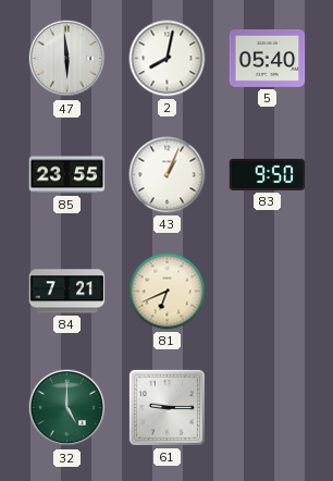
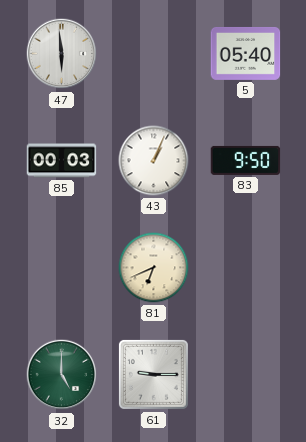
2: 8:02 -> none (168, 59)
85: 23:55 -> 00:03 (62, 161)
84: 7:21 -> none (67, 292)
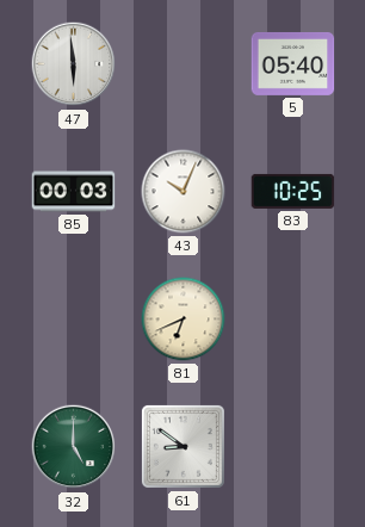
43: 1:04 -> 10:04 (184, 192)
83: 9:50 -> 10:25 (293, 191)
61: 9:15 -> 8:51 (182, 446)
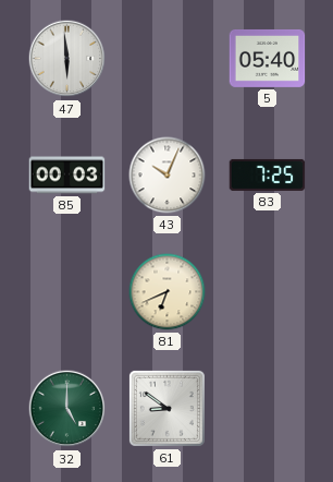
83: 10:25 -> 7:25 (268, 174)
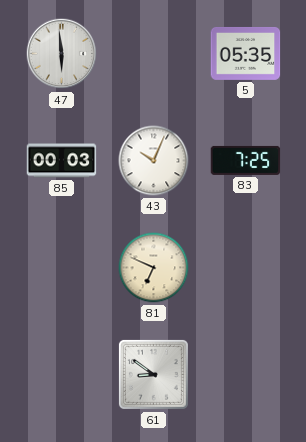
5: 05:40 -> 05:35 (246, 53)
81: 6:41 -> 6:49 (154, 268)
32: 5:00 -> none (67, 409)
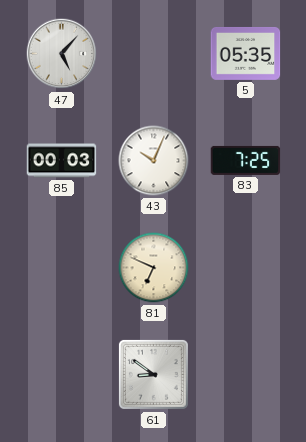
47: 5:59 -> 5:07 (62, 54)
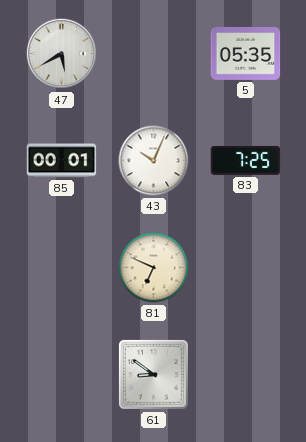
47: 5:07 -> 5:40 (62, 54)
85: 00:03 -> 00:01 (62, 161)
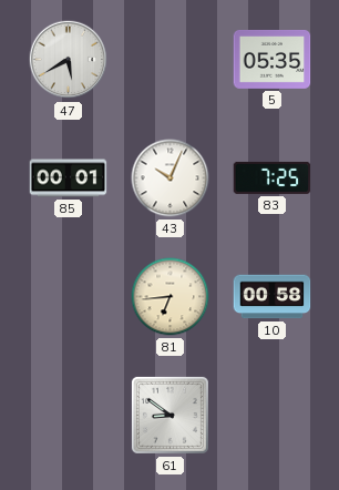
81: 6:49 -> 6:44 (171, 297)
10: none -> 00:58 (273, 297)
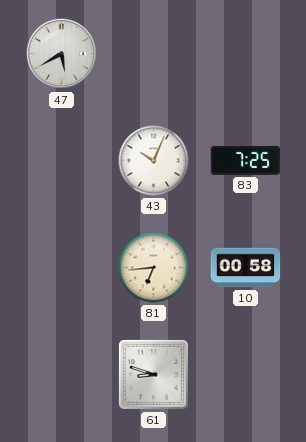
5: 05:35 -> none (273, 59)
85: 00:01 -> none (69, 178)
61: 8:51 -> 8:48 (153, 374)
